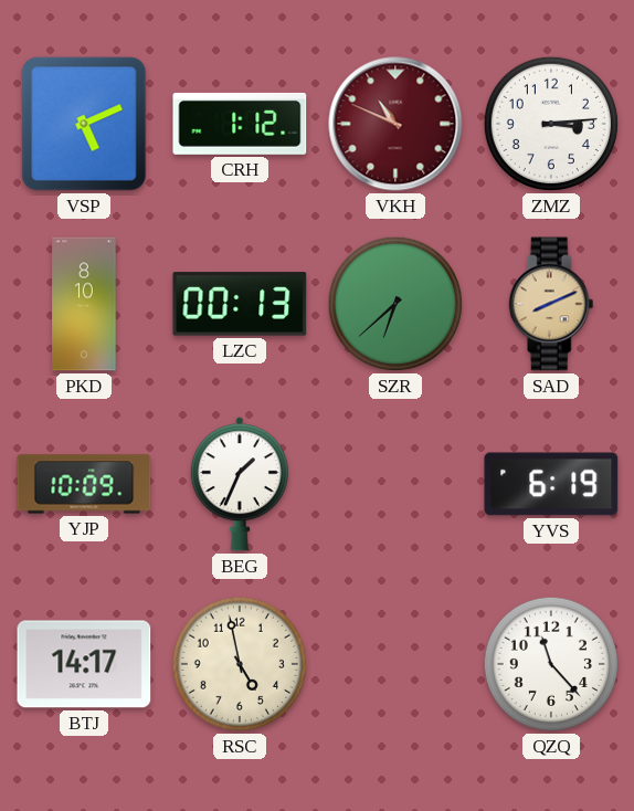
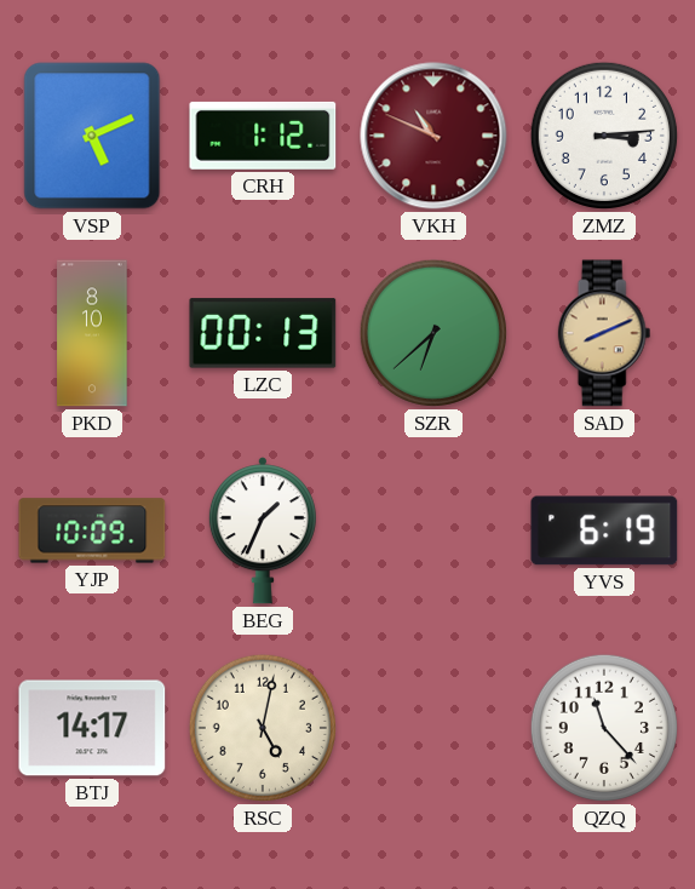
RSC: 4:58 -> 5:02 (263, 728)
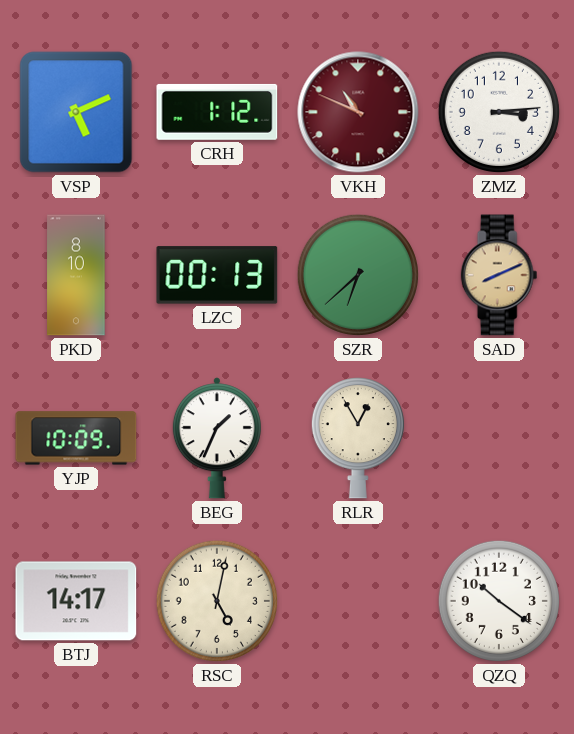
RLR: none -> 12:55 (358, 438)
YVS: 6:19 -> none (604, 530)
QZQ: 11:23 -> 10:21 (499, 601)
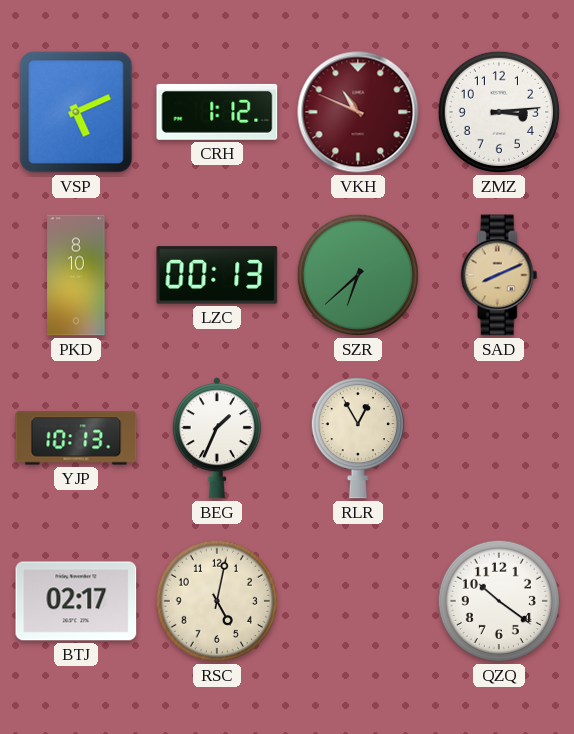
YJP: 10:09 -> 10:13 (76, 438)
BTJ: 14:17 -> 02:17 (76, 601)
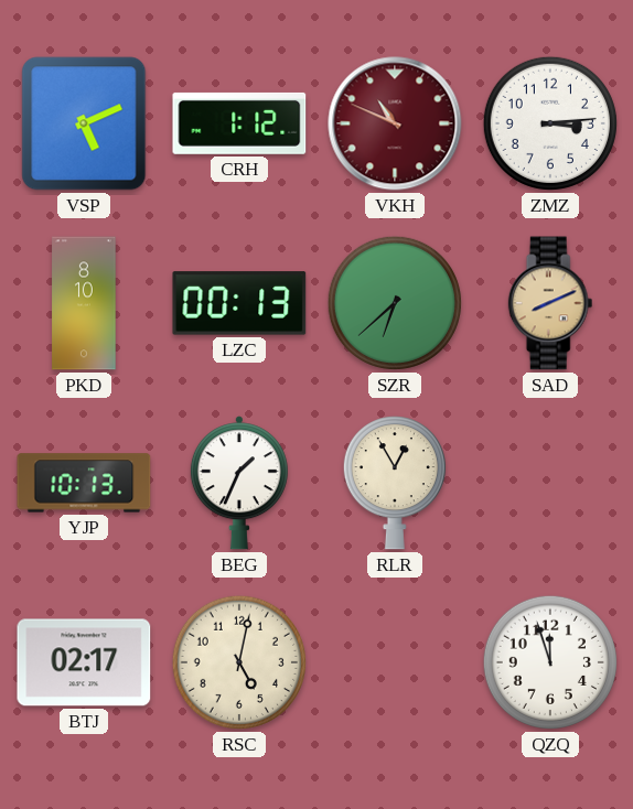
QZQ: 10:21 -> 11:57 (550, 662)
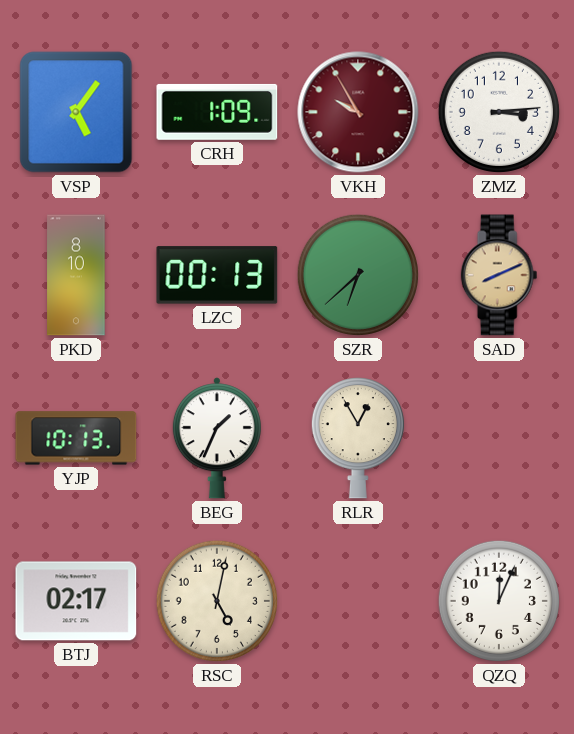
VSP: 5:11 -> 5:06 (76, 112)
CRH: 1:12 -> 1:09 (217, 112)
VKH: 10:49 -> 9:55 (358, 112)
QZQ: 11:57 -> 12:04 (499, 601)
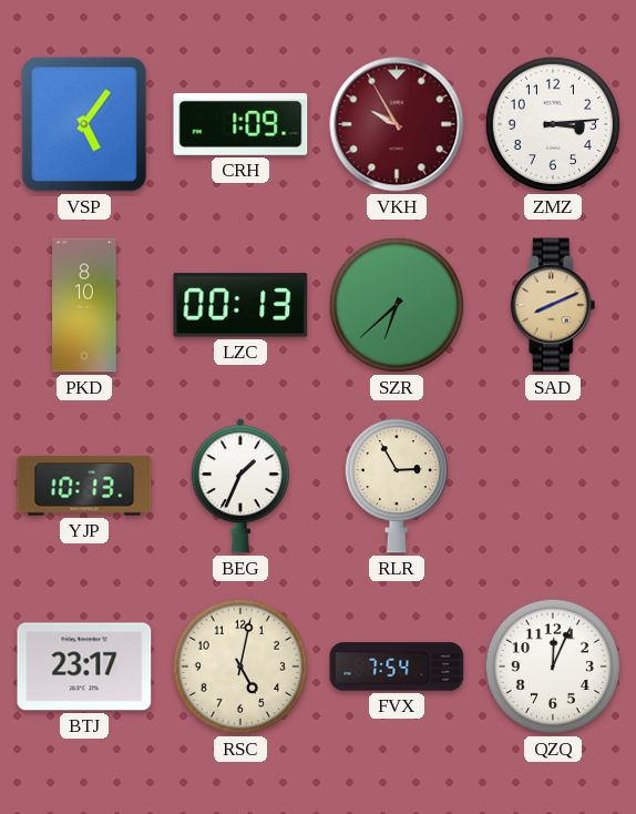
RLR: 12:55 -> 2:55 (397, 486)
BTJ: 02:17 -> 23:17 (84, 667)
FVX: none -> 7:54 (397, 667)
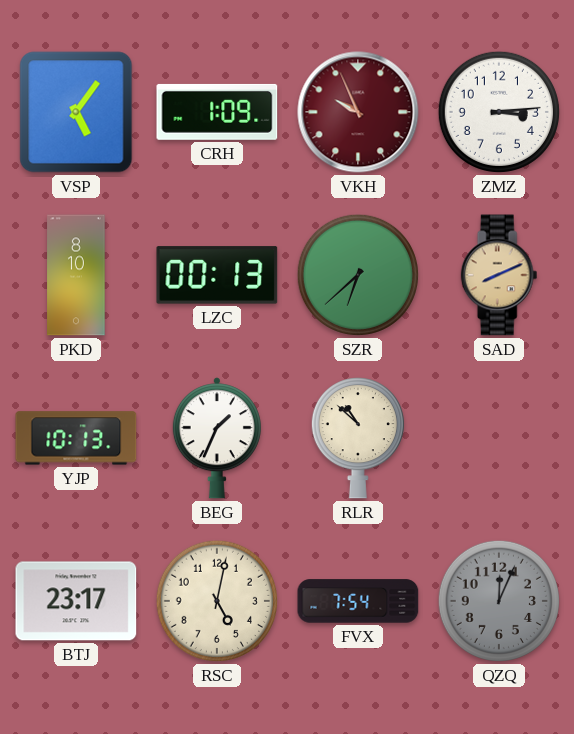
VKH: 9:55 -> 9:56 (358, 112)
RLR: 2:55 -> 10:52 (358, 438)
QZQ dial: white -> grey (499, 601)
